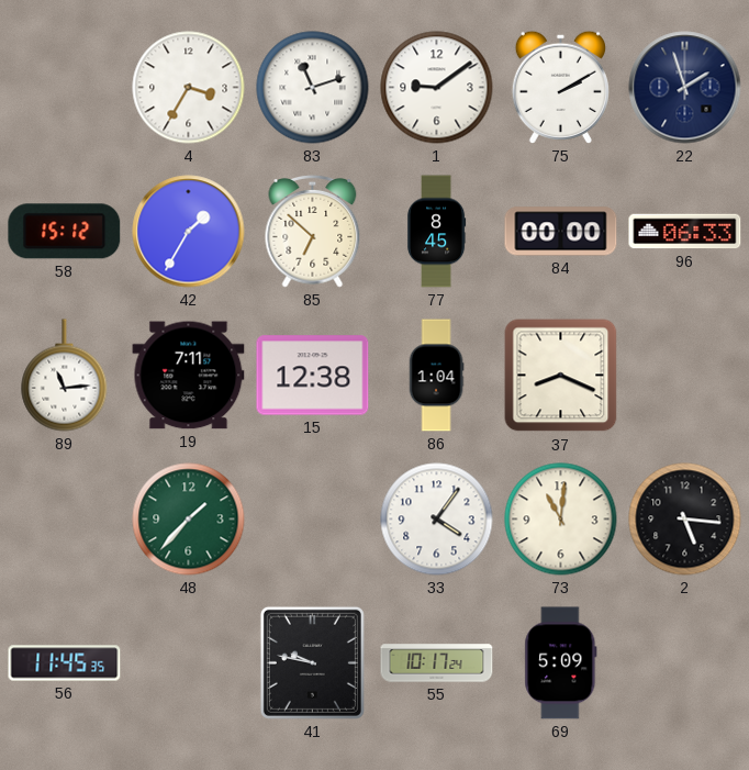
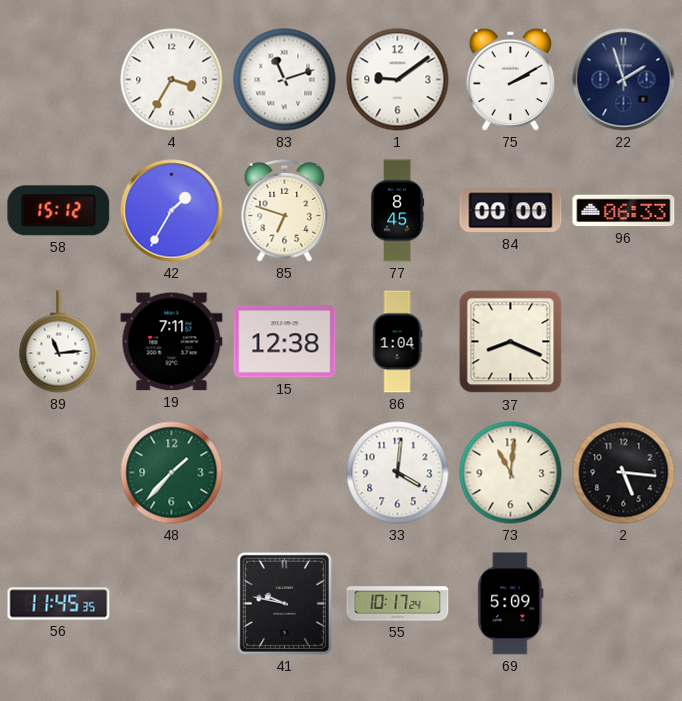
85: 6:52 -> 6:48 (285, 210)
33: 4:06 -> 4:01 (398, 473)
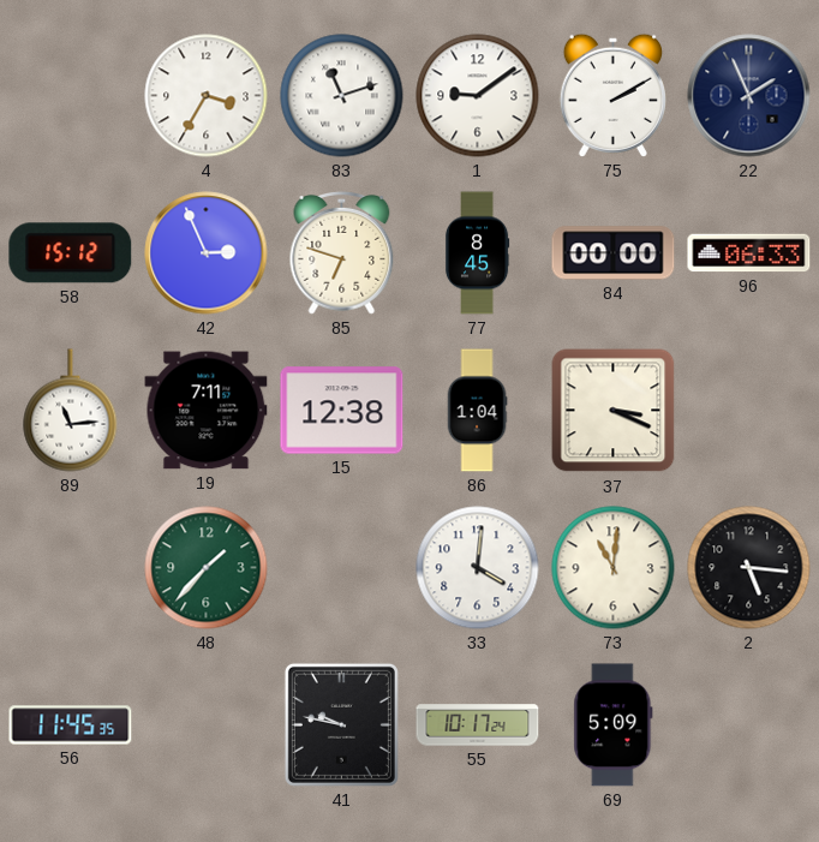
22: 1:57 -> 1:56 (749, 96)
42: 1:35 -> 2:56 (207, 253)
37: 8:19 -> 3:19 (614, 411)
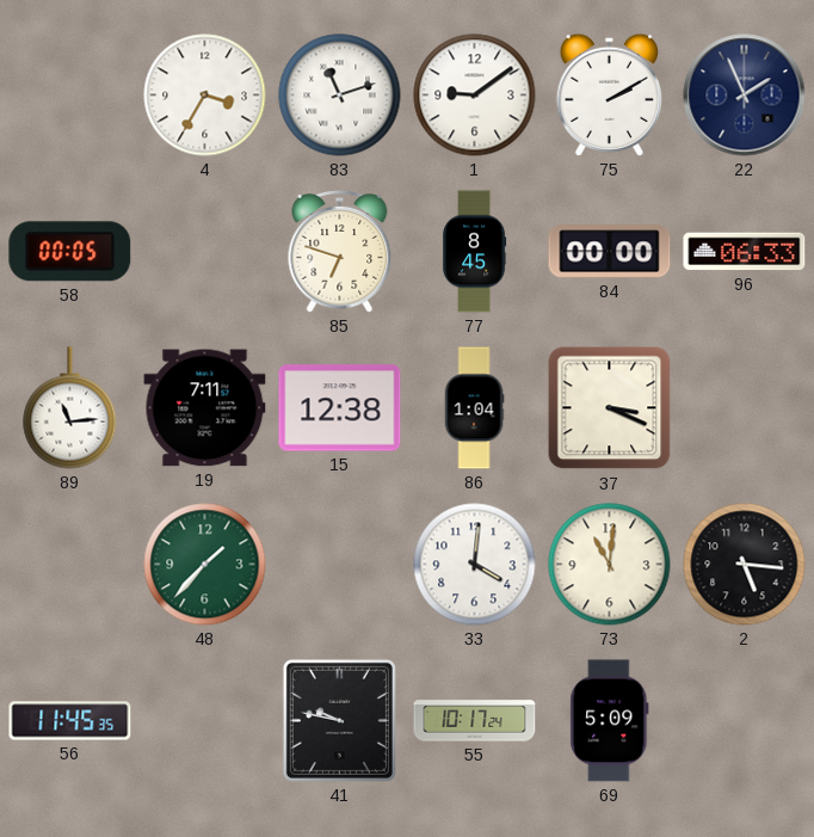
58: 15:12 -> 00:05 (70, 252)
42: 2:56 -> none (207, 253)
